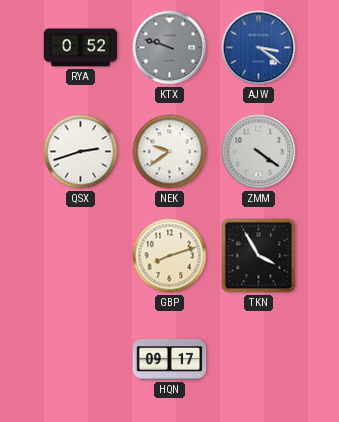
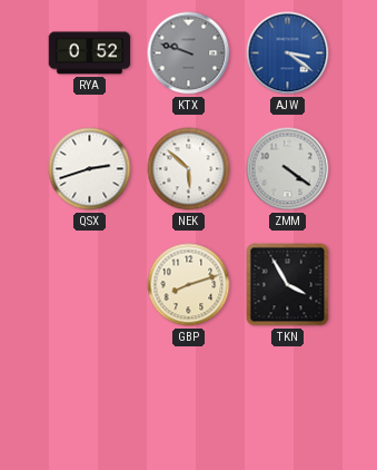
NEK: 9:39 -> 5:52 (189, 169)
HQN: 09:17 -> none (170, 359)
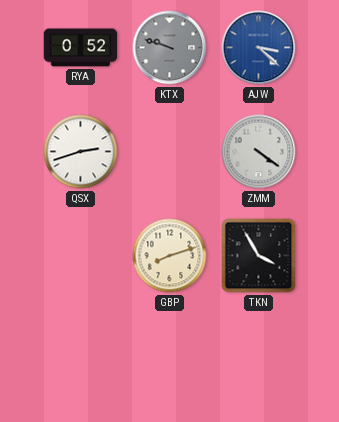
AJW: 3:21 -> 3:22 (259, 48)
NEK: 5:52 -> none (189, 169)
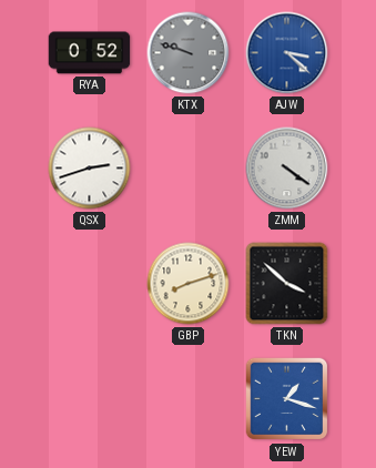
TKN: 3:55 -> 3:52 (287, 284)
YEW: none -> 1:18 (287, 399)
